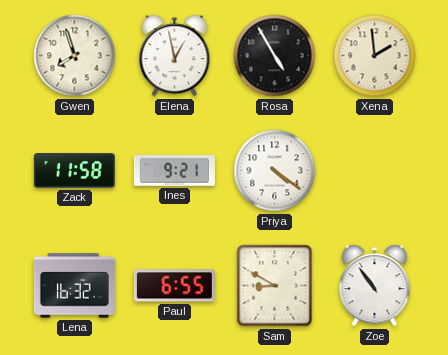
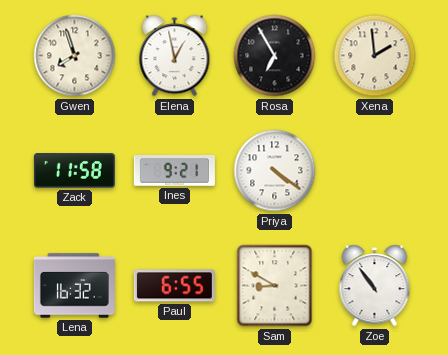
Rosa: 4:55 -> 6:55 (275, 56)
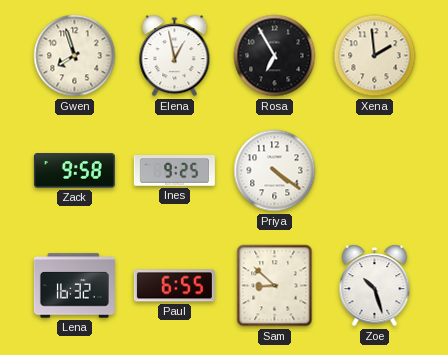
Zack: 11:58 -> 9:58 (74, 171)
Ines: 9:21 -> 9:25 (174, 171)
Sam: 8:50 -> 8:52 (275, 286)
Zoe: 10:54 -> 10:27 (375, 286)
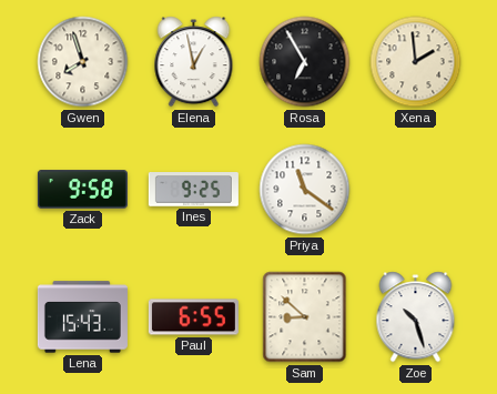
Priya: 4:21 -> 11:21 (305, 190)
Lena: 16:32 -> 15:43 (82, 317)
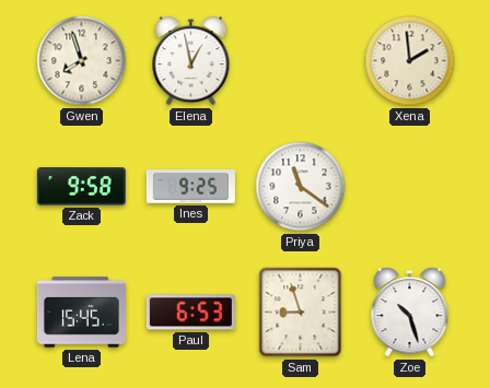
Rosa: 6:55 -> none (305, 62)
Lena: 15:43 -> 15:45 (81, 313)
Paul: 6:55 -> 6:53 (190, 313)
Sam: 8:52 -> 8:57 (301, 313)
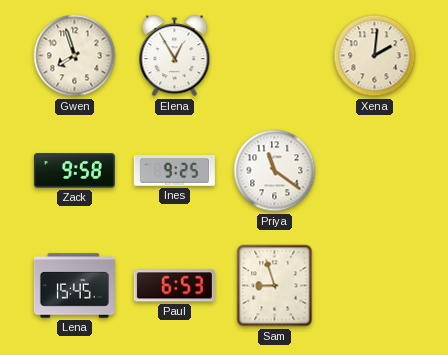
Elena: 12:58 -> 12:55 (175, 56)
Xena: 1:59 -> 2:01 (375, 56)
Zoe: 10:27 -> none (410, 313)
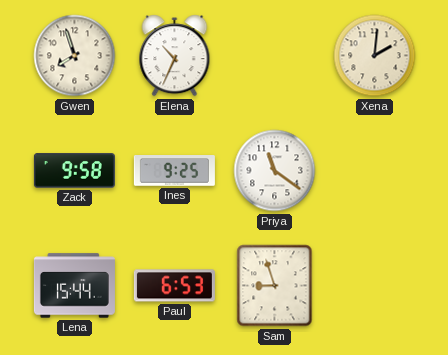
Elena: 12:55 -> 10:34 (175, 56)
Lena: 15:45 -> 15:44 (74, 286)
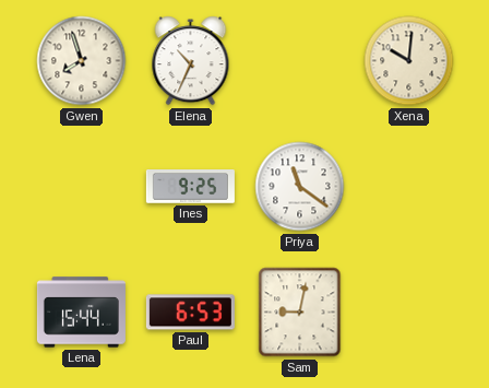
Xena: 2:01 -> 10:01 (409, 61)
Zack: 9:58 -> none (74, 171)
Sam: 8:57 -> 9:02 (300, 313)
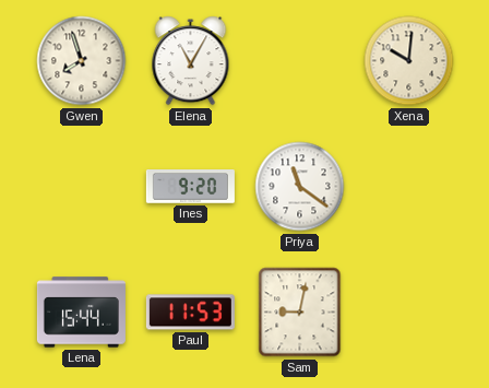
Elena: 10:34 -> 11:05 (191, 61)
Ines: 9:25 -> 9:20 (190, 187)
Paul: 6:53 -> 11:53 (190, 313)
